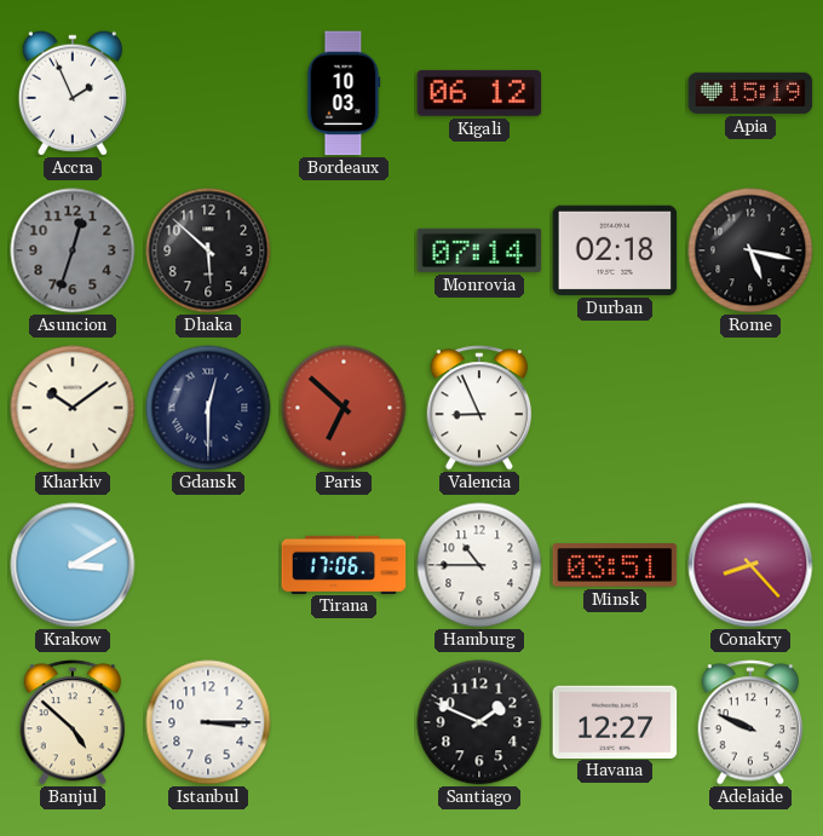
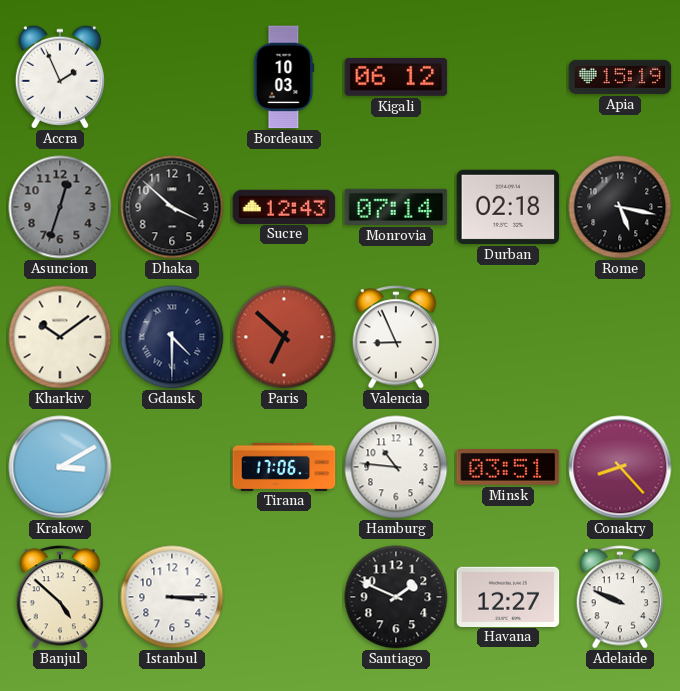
Dhaka: 5:52 -> 3:52 (172, 207)
Sucre: none -> 12:43 (284, 206)
Gdansk: 12:30 -> 4:30 (172, 337)
Hamburg: 10:45 -> 10:46 (396, 467)
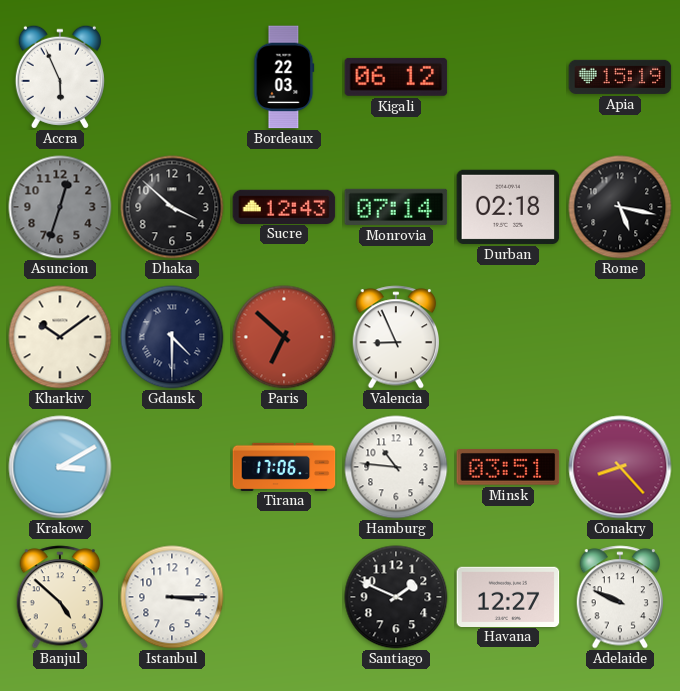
Accra: 1:56 -> 5:56 (60, 77)
Bordeaux: 10:03 -> 22:03 (284, 77)
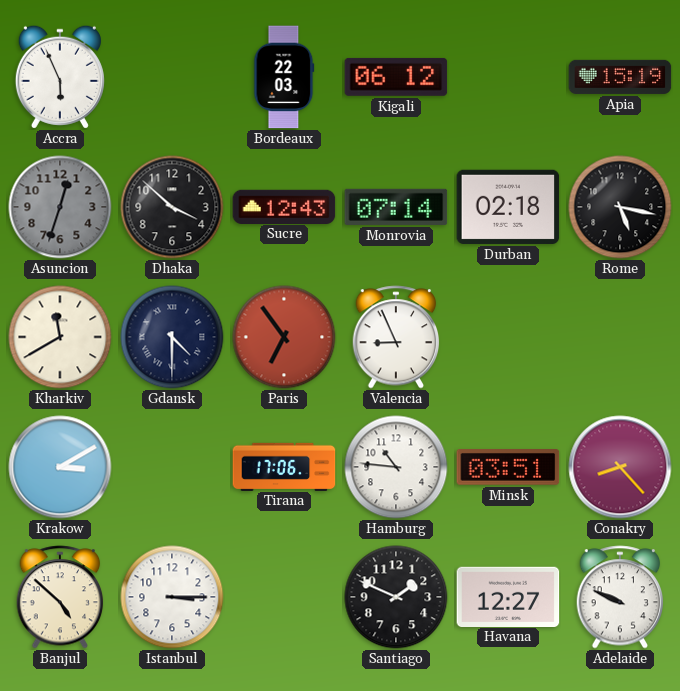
Kharkiv: 10:09 -> 11:40 (60, 337)
Paris: 6:52 -> 6:54 (284, 337)
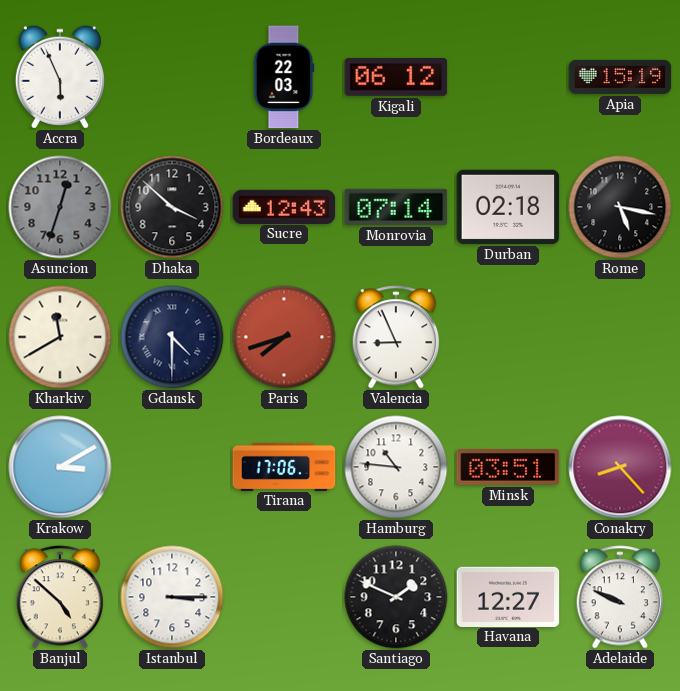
Paris: 6:54 -> 7:42 (284, 337)
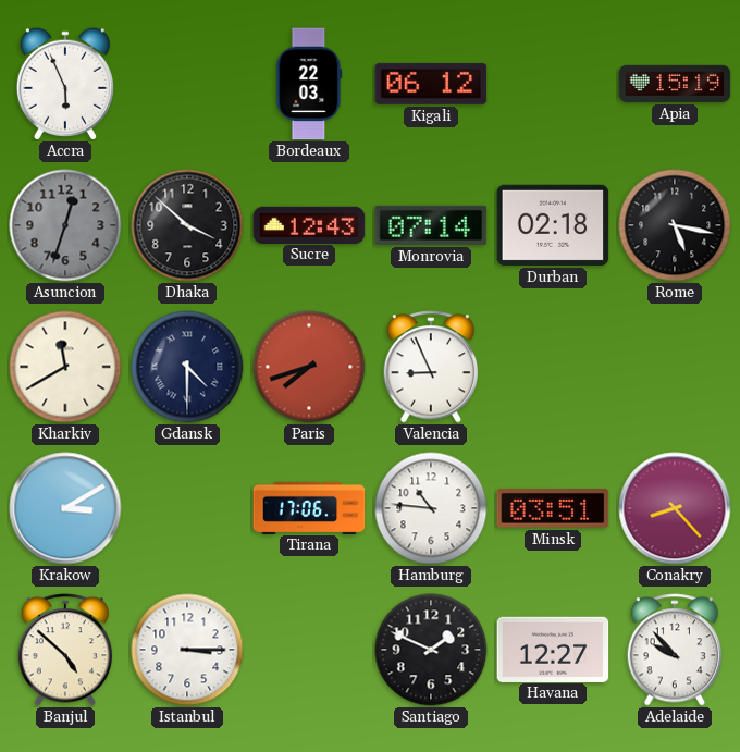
Adelaide: 9:49 -> 9:53 (675, 650)
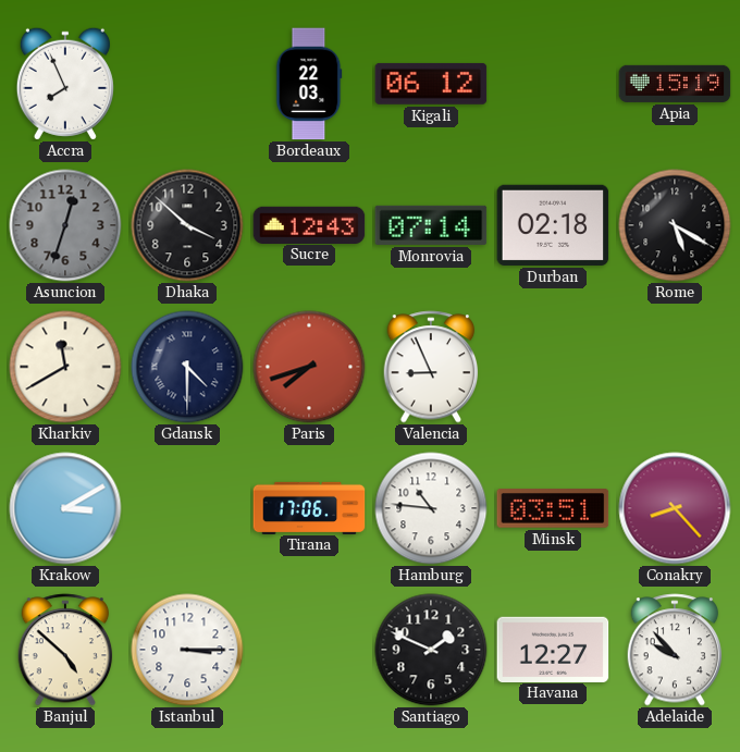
Accra: 5:56 -> 7:56 (65, 84)
Rome: 5:17 -> 5:20 (675, 225)
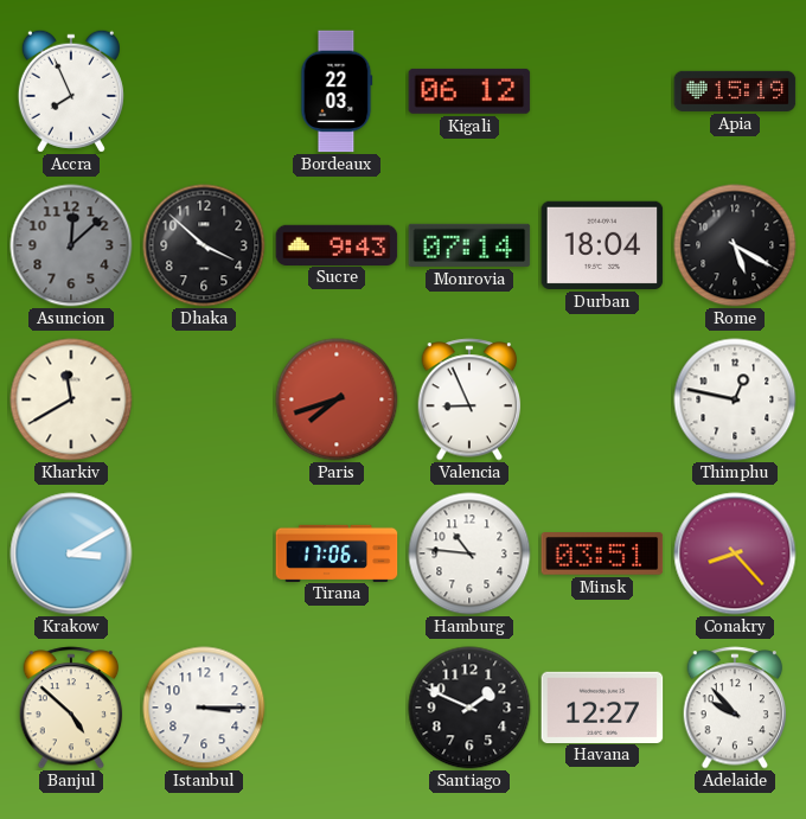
Asuncion: 12:33 -> 12:08 (71, 245)
Sucre: 12:43 -> 9:43 (337, 244)
Durban: 02:18 -> 18:04 (602, 245)
Gdansk: 4:30 -> none (187, 367)
Thimphu: none -> 12:47 (735, 399)
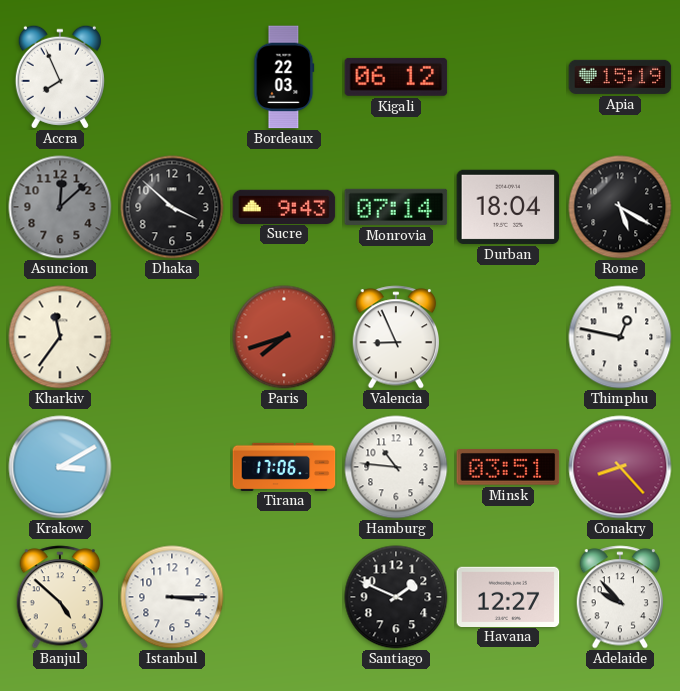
Kharkiv: 11:40 -> 11:36 (60, 337)
